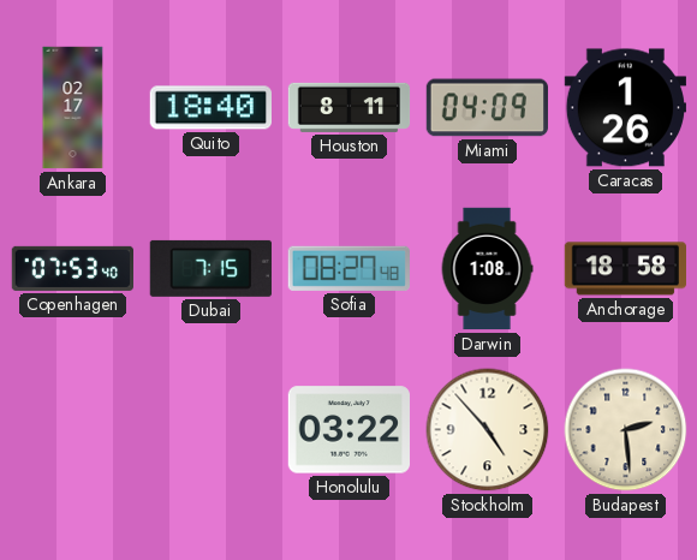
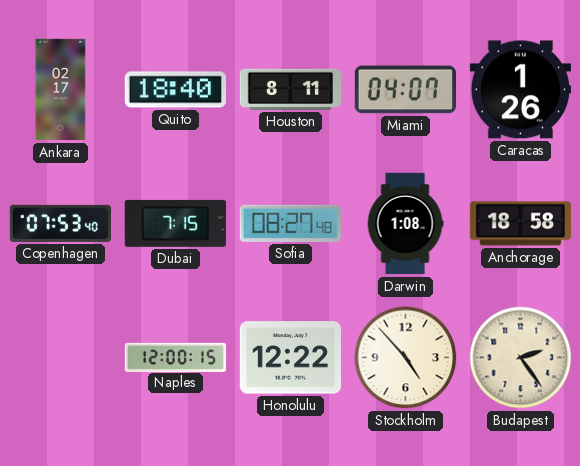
Miami: 04:09 -> 04:07 (405, 90)
Naples: none -> 12:00 (176, 357)
Honolulu: 03:22 -> 12:22 (290, 358)
Budapest: 2:29 -> 2:24 (521, 358)
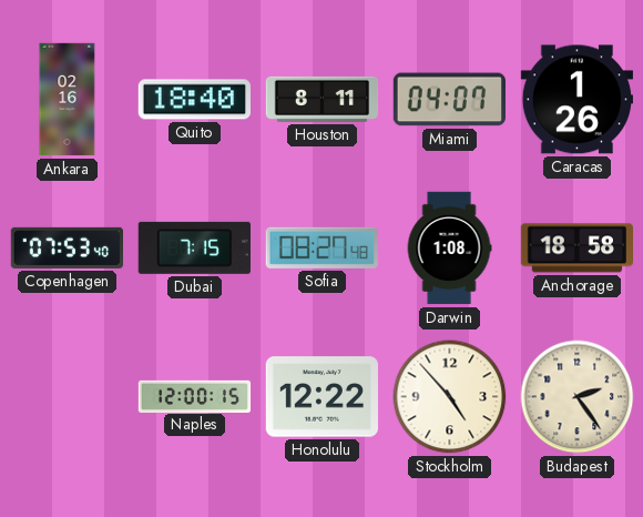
Ankara: 02:17 -> 02:16 (68, 100)
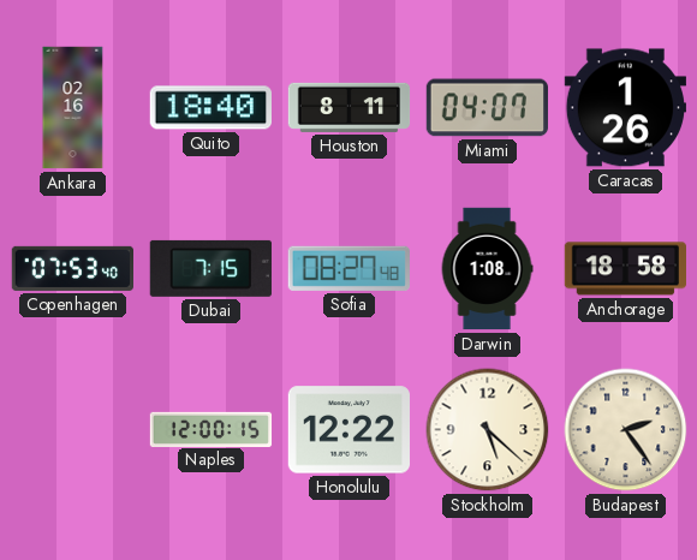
Stockholm: 4:53 -> 5:22 (488, 430)
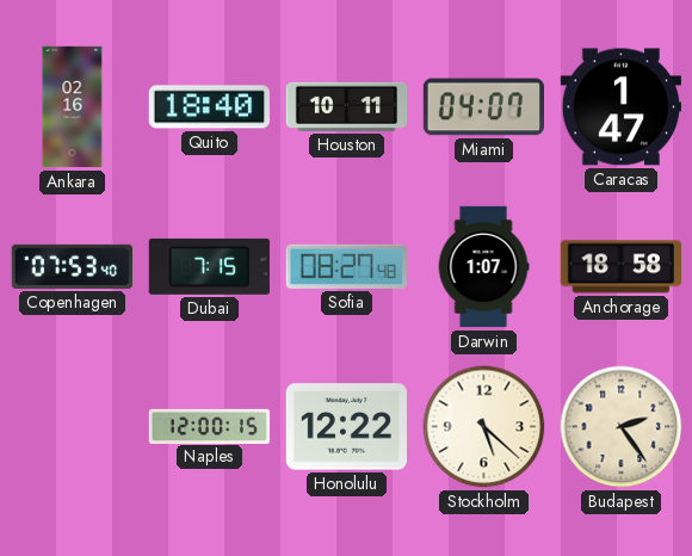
Houston: 8:11 -> 10:11 (347, 106)
Caracas: 1:26 -> 1:47 (620, 107)
Darwin: 1:08 -> 1:07 (483, 267)
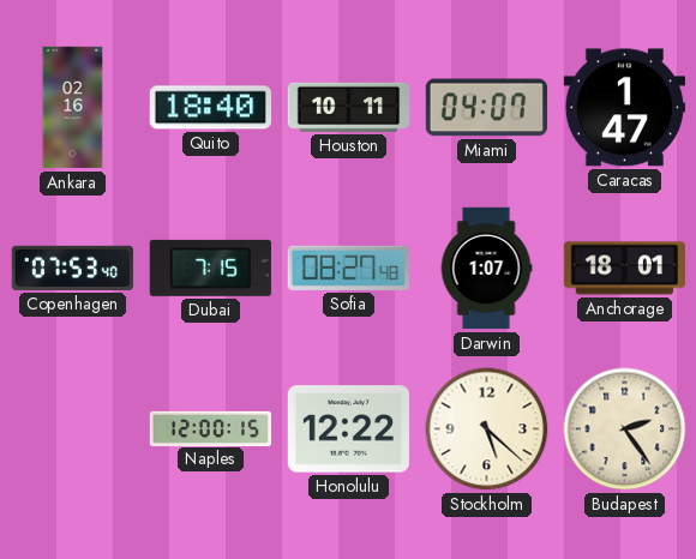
Anchorage: 18:58 -> 18:01 (624, 269)
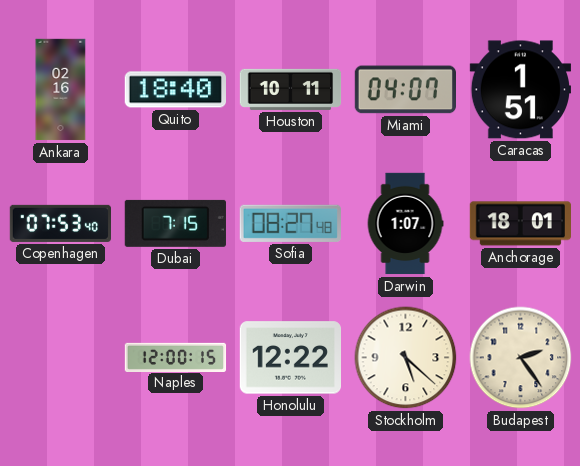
Caracas: 1:47 -> 1:51 (520, 90)
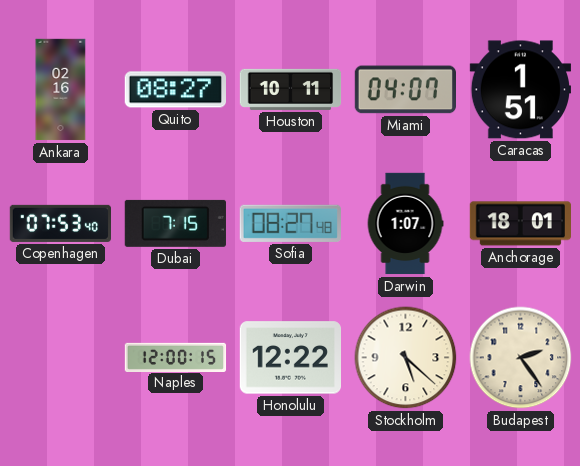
Quito: 18:40 -> 08:27 (175, 90)
